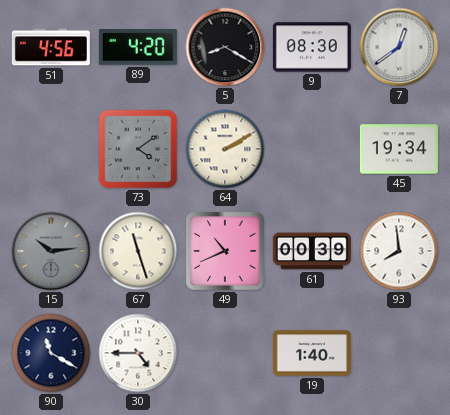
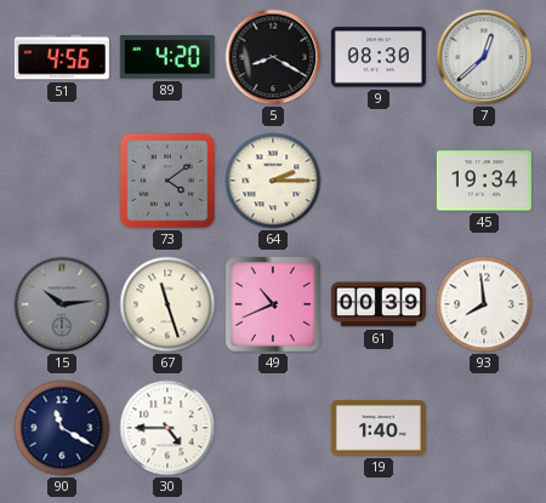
7: 12:39 -> 12:38 (484, 57)
64: 2:10 -> 2:15 (273, 181)
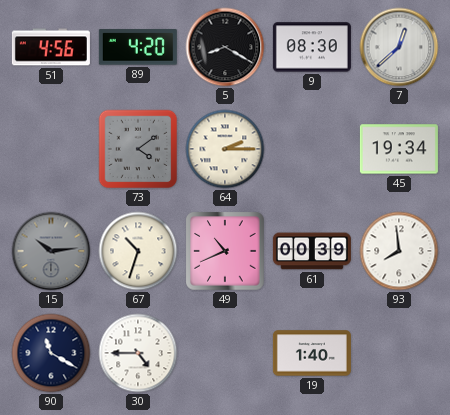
67: 11:27 -> 10:33 (138, 251)
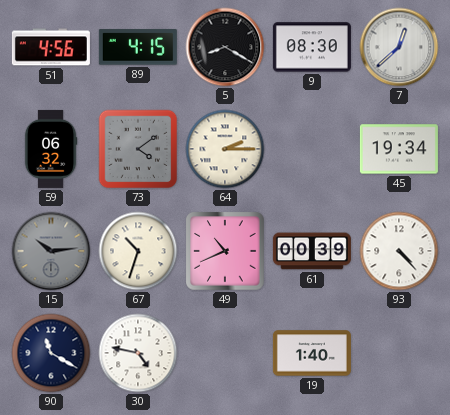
89: 4:20 -> 4:15 (138, 47)
59: none -> 06:32 (51, 149)
93: 7:59 -> 4:23 (399, 251)
30: 4:45 -> 4:47 (138, 353)
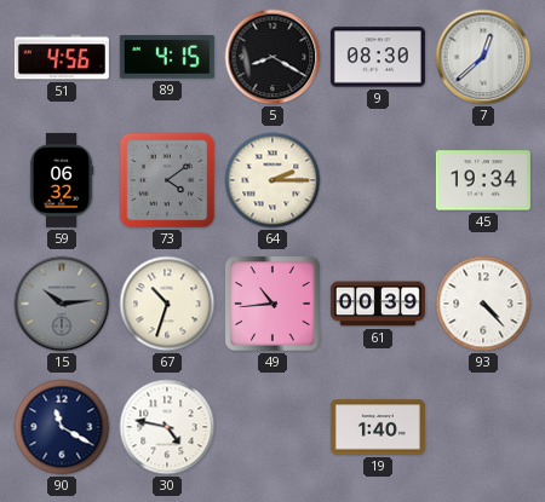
49: 10:41 -> 10:44 (272, 304)
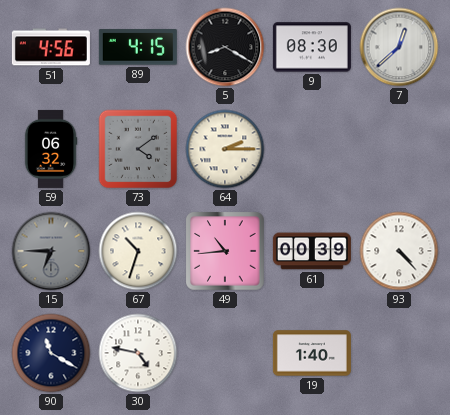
45: 19:34 -> none (483, 180)
15: 10:14 -> 6:45 (51, 251)
